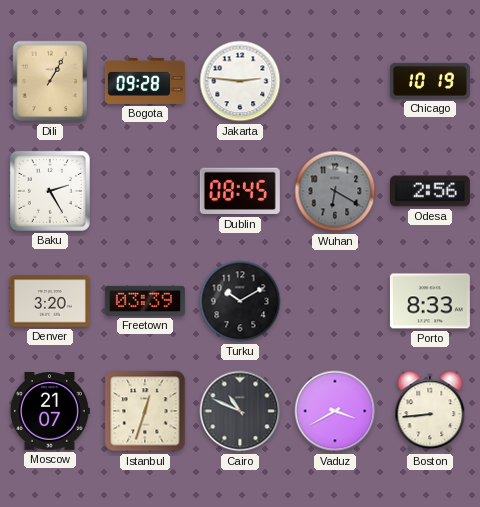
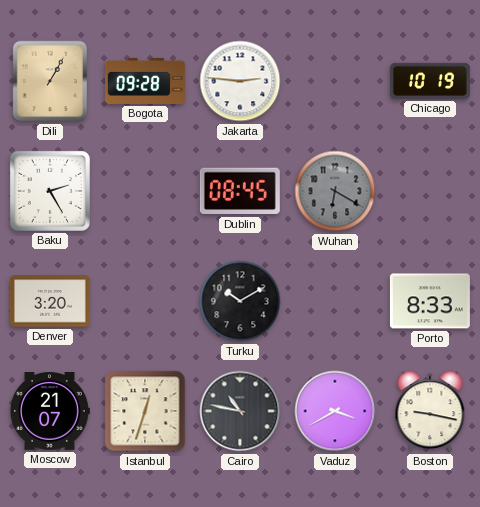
Odesa: 2:56 -> none (430, 191)
Freetown: 03:39 -> none (145, 301)
Cairo: 10:49 -> 10:47 (240, 411)
Boston: 8:44 -> 9:17 (430, 411)
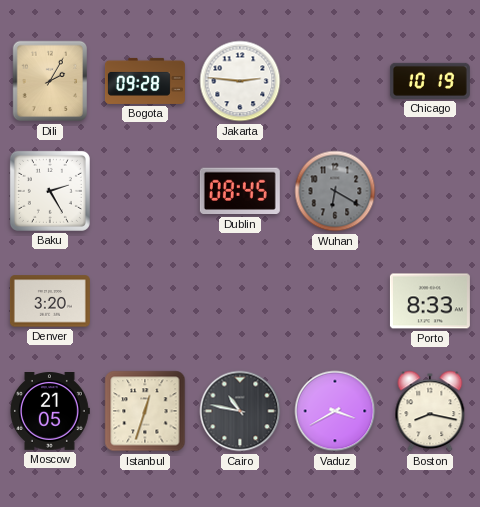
Dili: 1:05 -> 2:05 (49, 81)
Turku: 10:10 -> none (240, 301)
Moscow: 21:07 -> 21:05 (50, 412)
Boston: 9:17 -> 8:17 (430, 411)
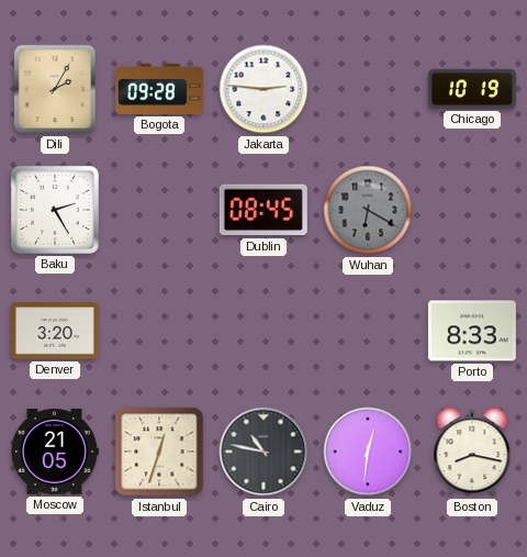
Vaduz: 3:40 -> 12:31 (368, 452)
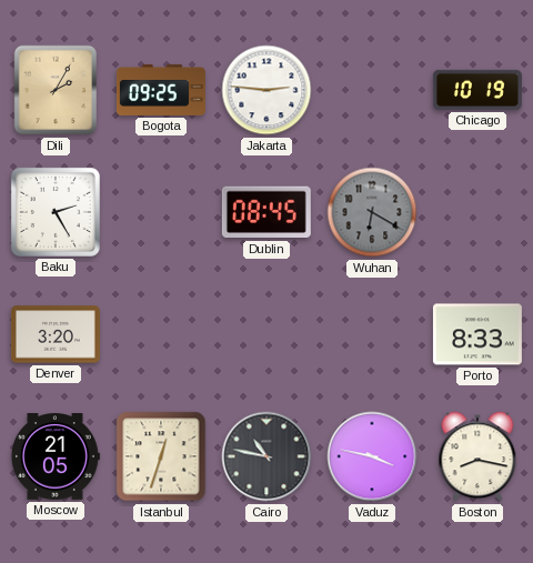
Bogota: 09:28 -> 09:25 (161, 90)
Vaduz: 12:31 -> 3:47 (372, 456)
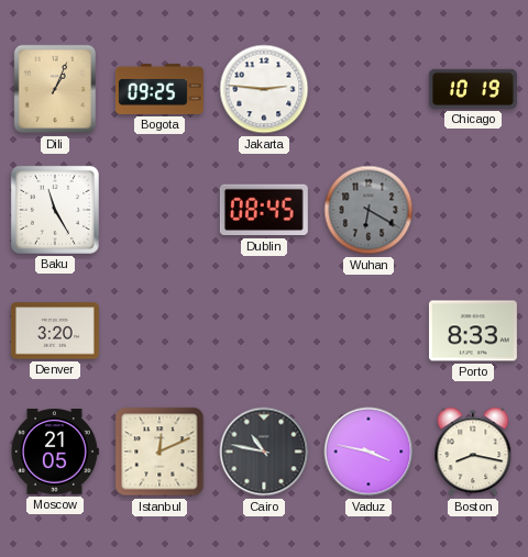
Dili: 2:05 -> 1:04 (54, 89)
Baku: 2:25 -> 11:25 (55, 210)
Istanbul: 12:33 -> 12:11 (159, 452)
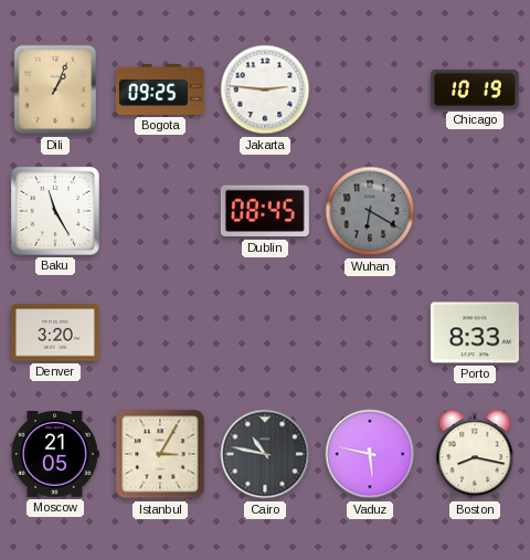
Istanbul: 12:11 -> 3:05 (160, 454)
Vaduz: 3:47 -> 5:47 (370, 454)
